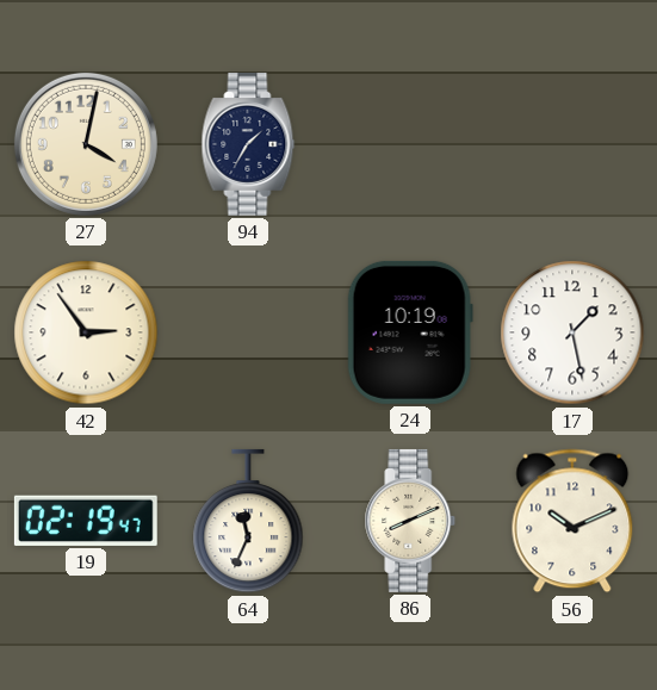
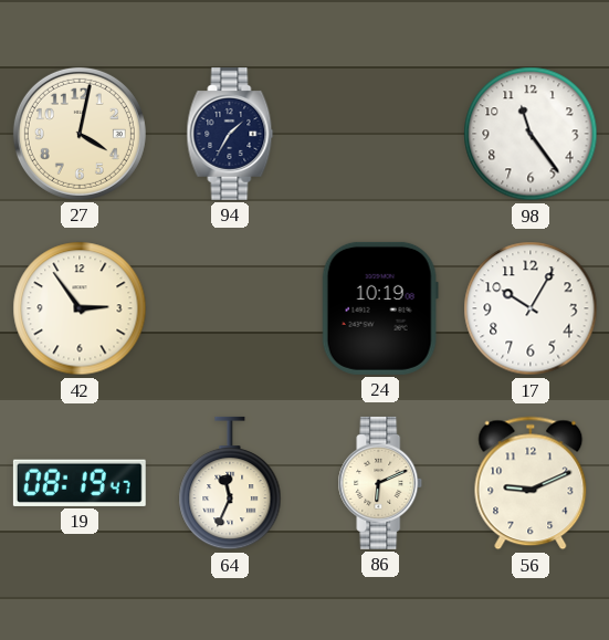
98: none -> 11:24 (531, 134)
17: 1:28 -> 10:05 (531, 308)
19: 02:19 -> 08:19 (80, 483)
86: 8:11 -> 6:11 (380, 483)
56: 10:11 -> 9:11 (531, 483)
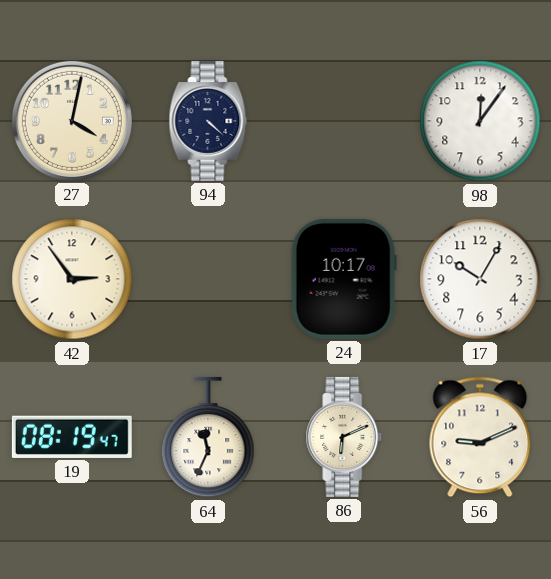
94: 1:35 -> 4:22 (208, 121)
98: 11:24 -> 12:06 (480, 121)
24: 10:19 -> 10:17 (344, 279)
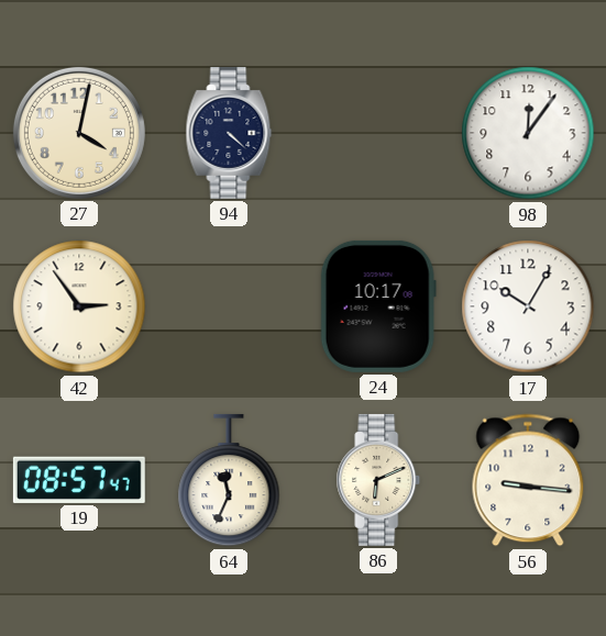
19: 08:19 -> 08:57 (79, 480)
56: 9:11 -> 9:16 (528, 480)
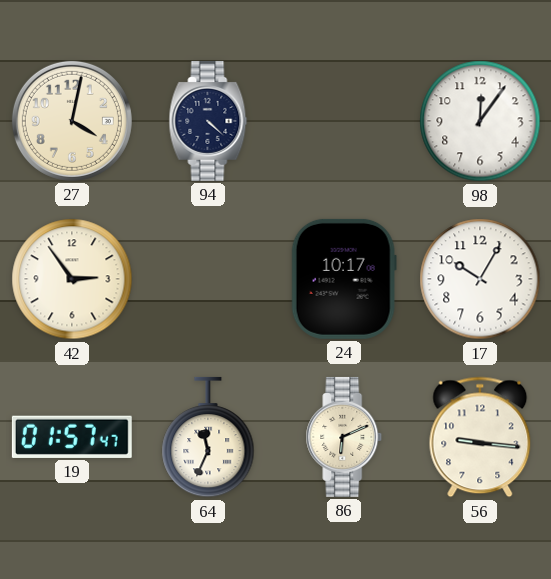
19: 08:57 -> 01:57 (72, 437)
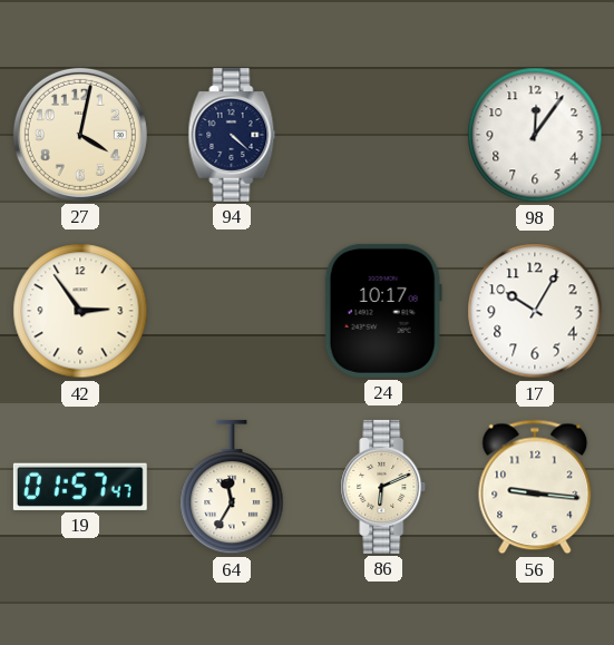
64: 11:34 -> 11:35 (232, 487)
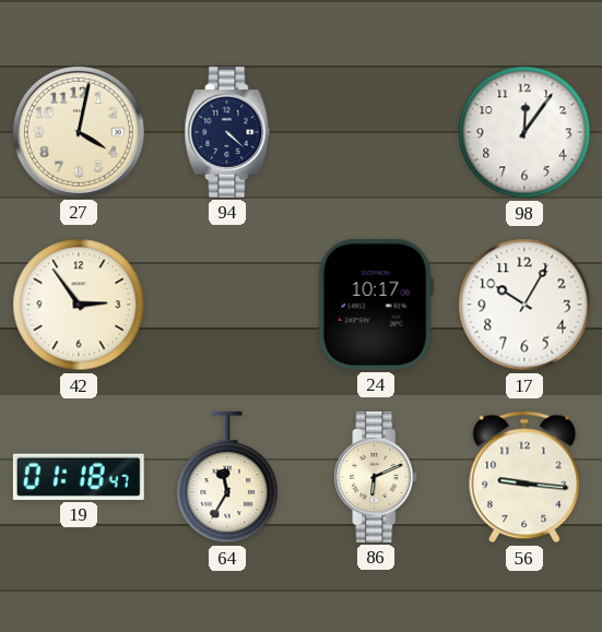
19: 01:57 -> 01:18 (79, 477)
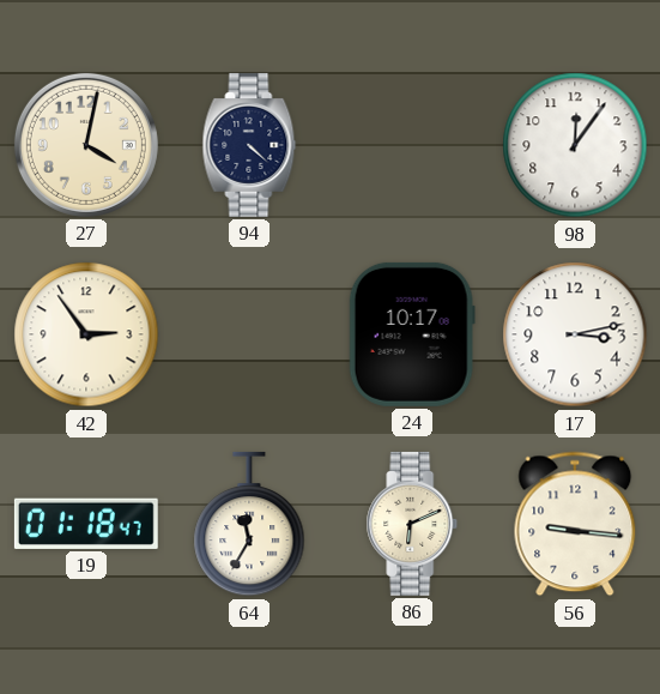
17: 10:05 -> 3:13 (575, 334)
